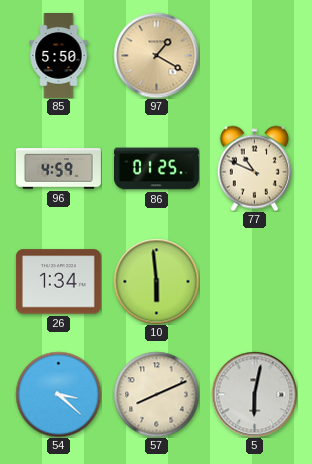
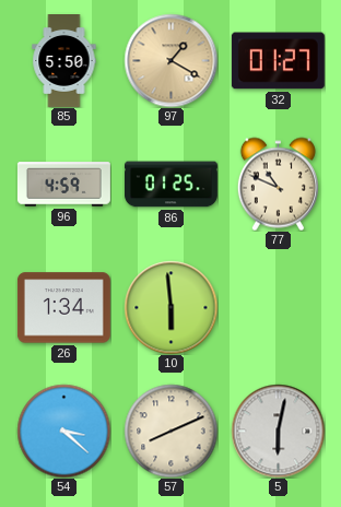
32: none -> 01:27 (278, 61)
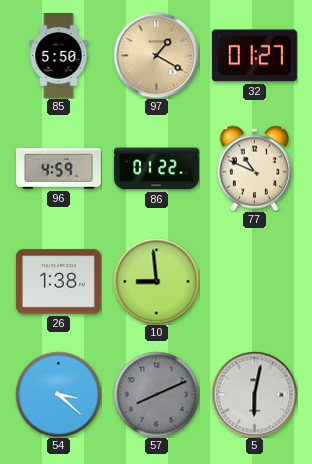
86: 01:25 -> 01:22 (156, 169)
26: 1:34 -> 1:38 (58, 282)
10: 5:59 -> 8:59 (156, 281)
57 dial: cream -> grey (156, 394)
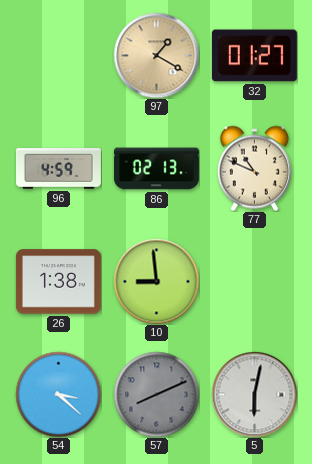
85: 5:50 -> none (59, 56)
86: 01:22 -> 02:13 (156, 169)
